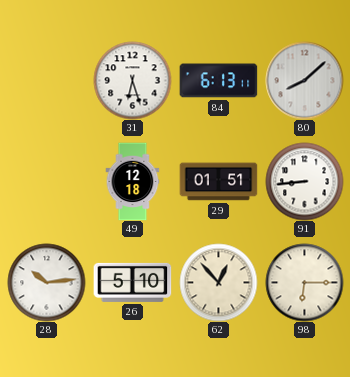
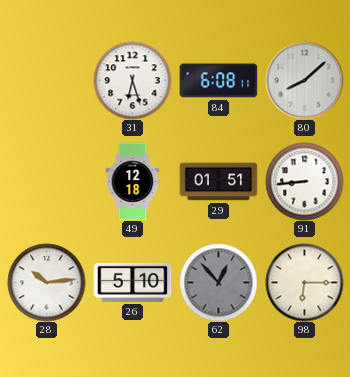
84: 6:13 -> 6:08 (218, 81)
62 dial: cream -> grey (218, 282)
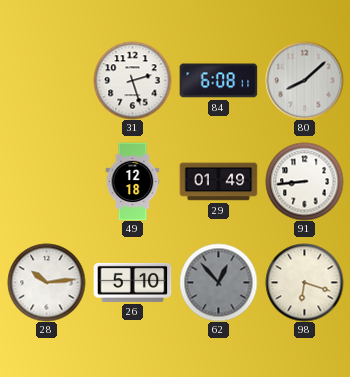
31: 6:27 -> 2:27 (132, 80)
29: 01:51 -> 01:49 (218, 182)
98: 6:15 -> 6:18 (304, 282)
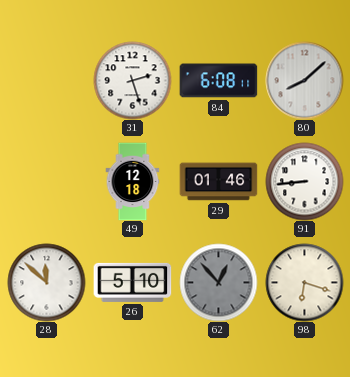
29: 01:49 -> 01:46 (218, 182)
28: 10:14 -> 11:52 (46, 282)
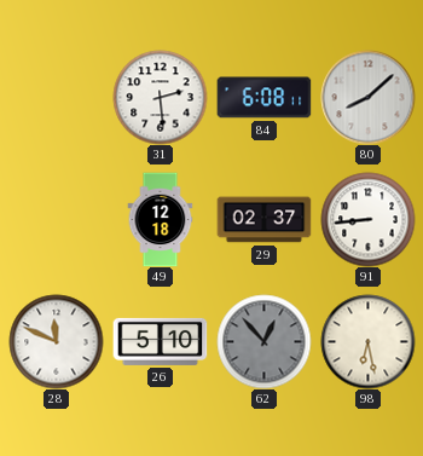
31: 2:27 -> 2:29 (160, 97)
29: 01:46 -> 02:37 (263, 220)
28: 11:52 -> 11:49 (56, 341)
98: 6:18 -> 6:28 (367, 341)
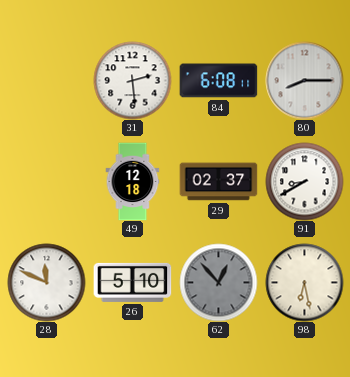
80: 8:08 -> 8:15 (304, 80)
91: 8:44 -> 8:40 (304, 181)
